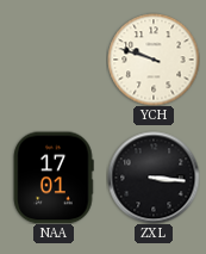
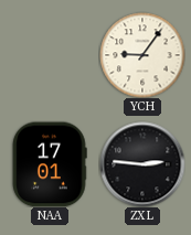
YCH: 9:48 -> 9:06 (142, 55)
ZXL: 3:16 -> 2:46 (142, 164)
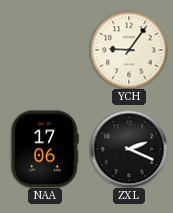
NAA: 17:01 -> 17:06 (45, 149)
ZXL: 2:46 -> 2:19 (129, 149)
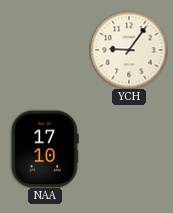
NAA: 17:06 -> 17:10 (45, 149)
ZXL: 2:19 -> none (129, 149)
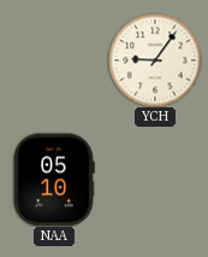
NAA: 17:10 -> 05:10 (54, 180)
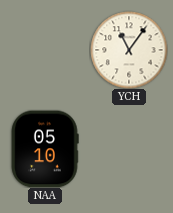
YCH: 9:06 -> 11:06 (129, 50)
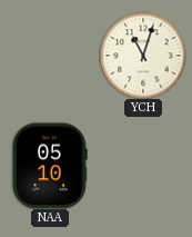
YCH: 11:06 -> 11:03 (143, 56)
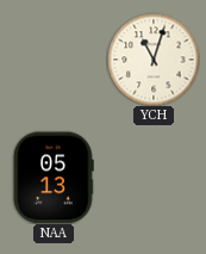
NAA: 05:10 -> 05:13 (54, 178)
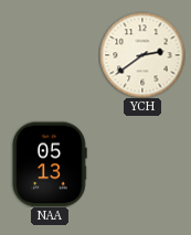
YCH: 11:03 -> 2:39 (142, 55)
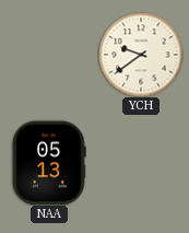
YCH: 2:39 -> 9:39 (141, 55)
